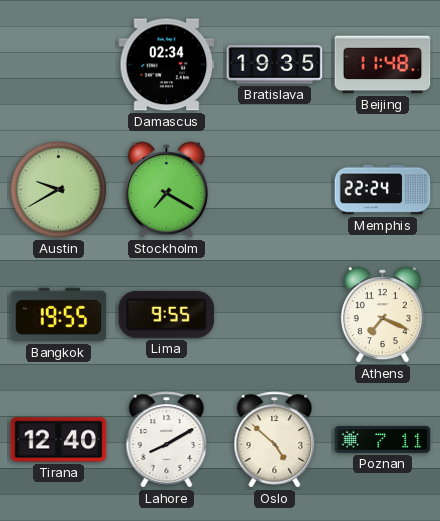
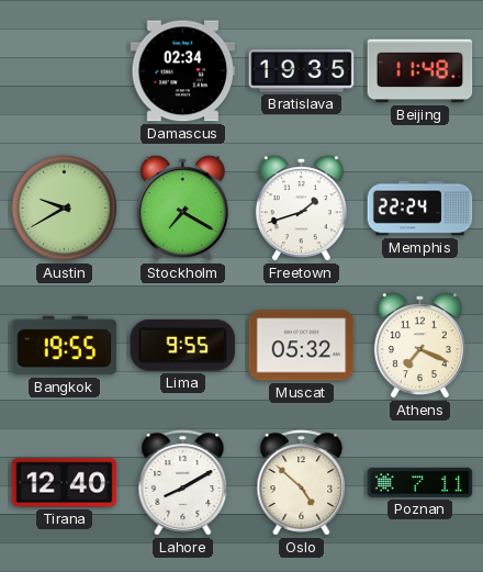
Freetown: none -> 1:42 (301, 209)
Muscat: none -> 05:32 (302, 346)
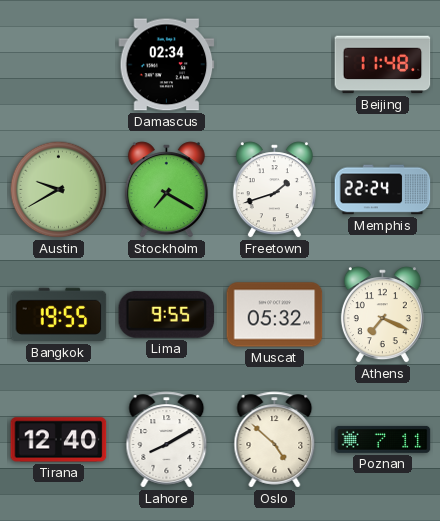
Bratislava: 19:35 -> none (302, 71)
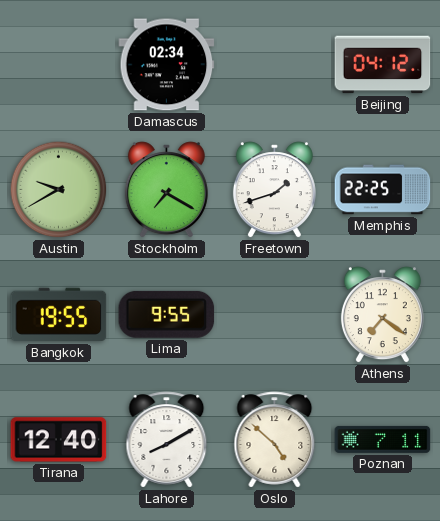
Beijing: 11:48 -> 04:12 (383, 65)
Memphis: 22:24 -> 22:25 (383, 190)
Muscat: 05:32 -> none (275, 315)
Athens: 7:19 -> 7:21 (382, 315)
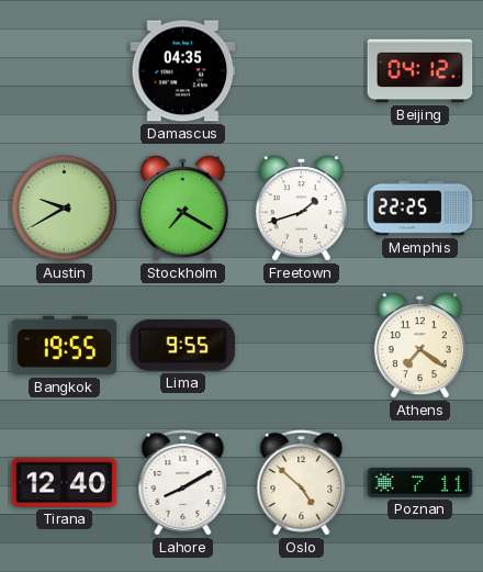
Damascus: 02:34 -> 04:35 (183, 71)
